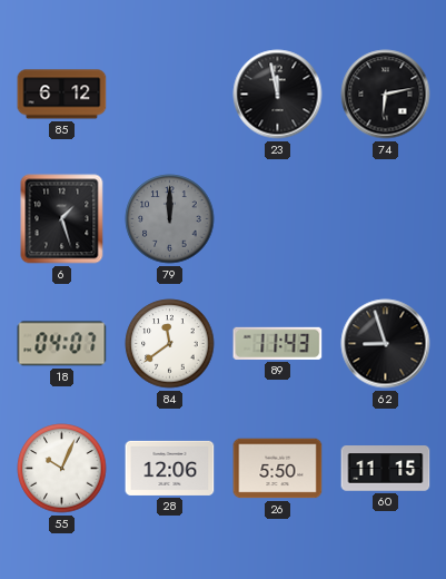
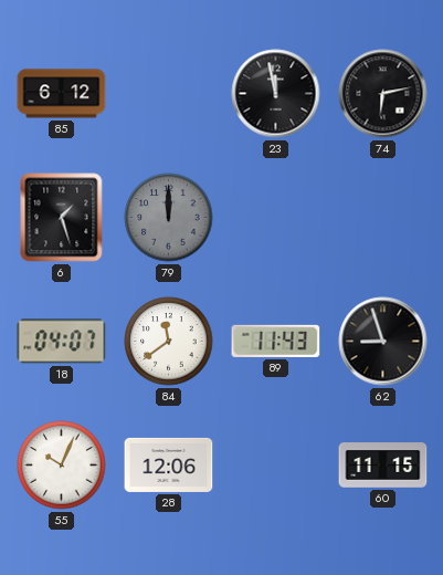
26: 5:50 -> none (278, 469)
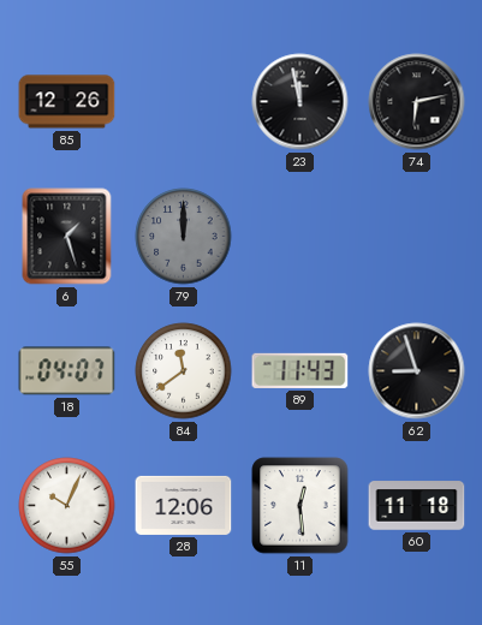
85: 6:12 -> 12:26 (67, 102)
11: none -> 12:29 (300, 506)
60: 11:15 -> 11:18 (417, 506)
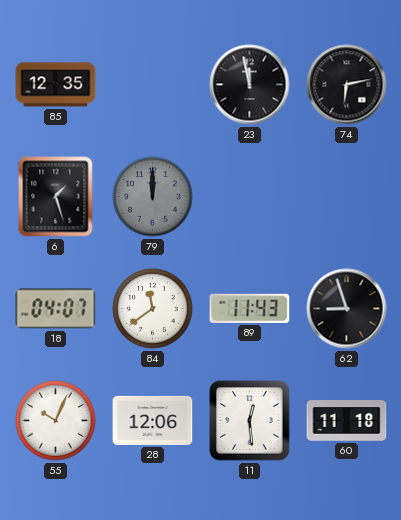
85: 12:26 -> 12:35 (56, 85)
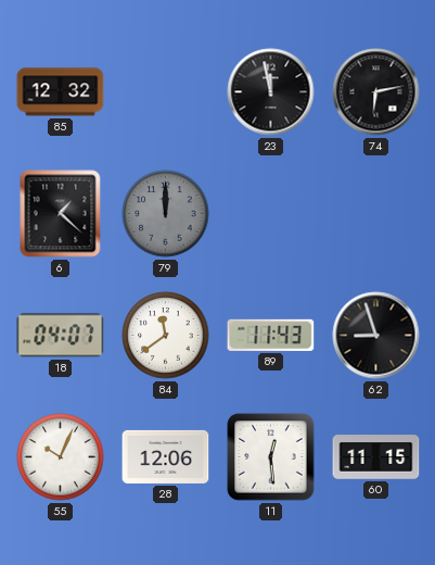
85: 12:35 -> 12:32 (61, 92)
6: 1:27 -> 1:22 (61, 214)
60: 11:18 -> 11:15 (376, 457)
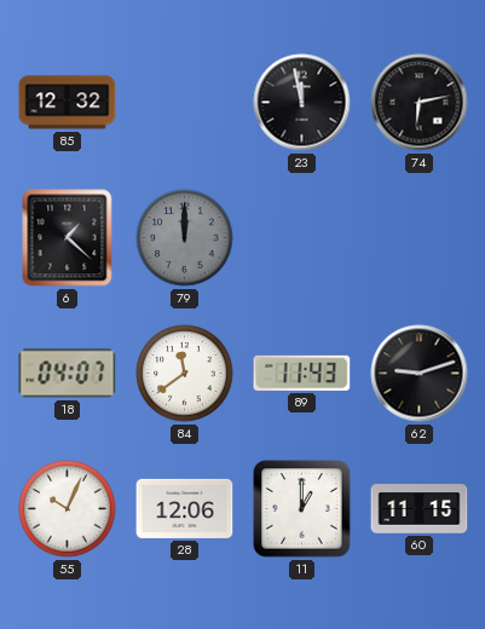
62: 8:57 -> 9:12 (420, 374)
11: 12:29 -> 1:00 (302, 509)
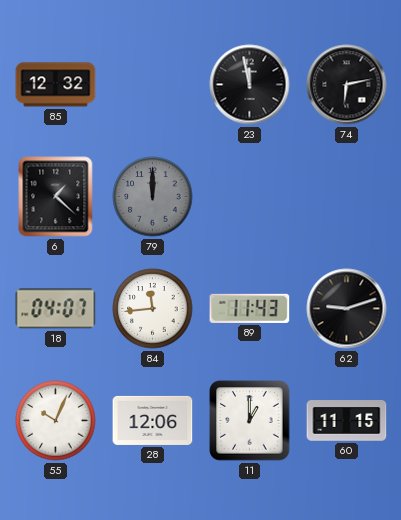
84: 11:39 -> 11:44 (153, 309)
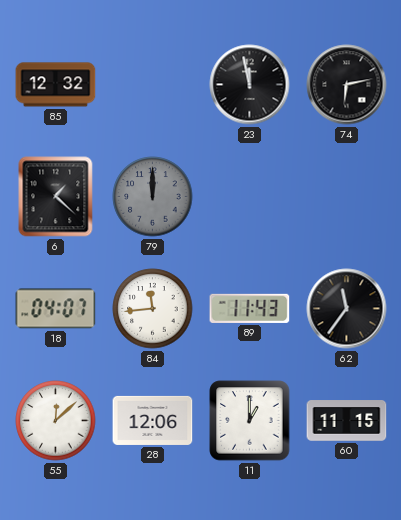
62: 9:12 -> 11:36 (347, 309)
55: 10:04 -> 12:08 (56, 421)
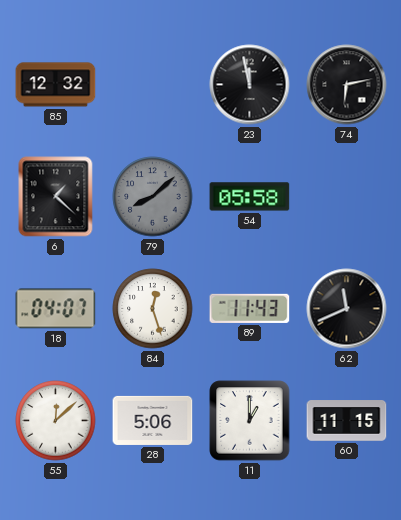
79: 12:00 -> 8:08 (153, 197)
54: none -> 05:58 (250, 197)
84: 11:44 -> 12:27 (153, 309)
62: 11:36 -> 11:41 (347, 309)
28: 12:06 -> 5:06 (153, 420)
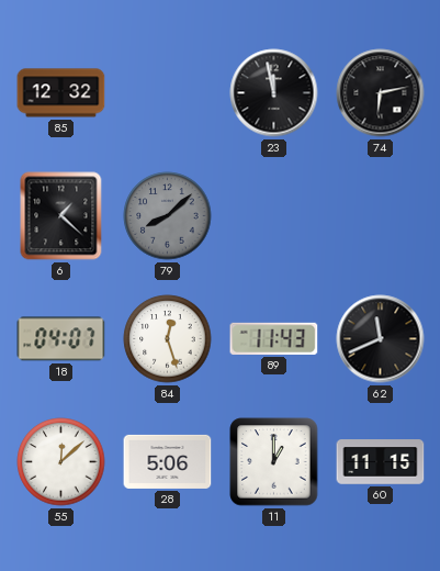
54: 05:58 -> none (250, 197)
